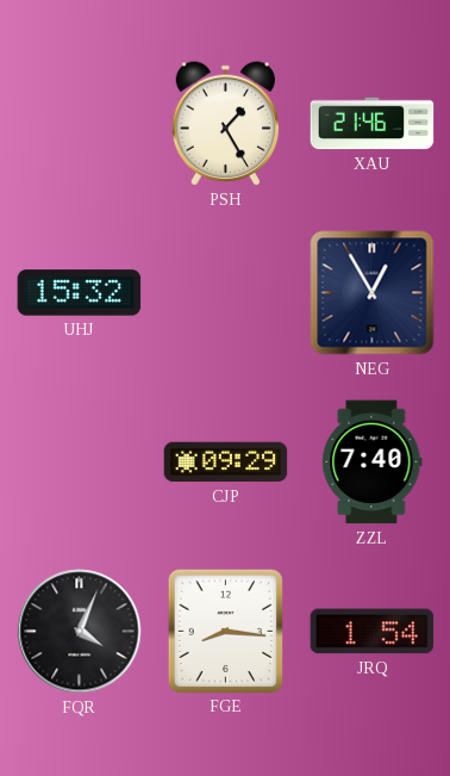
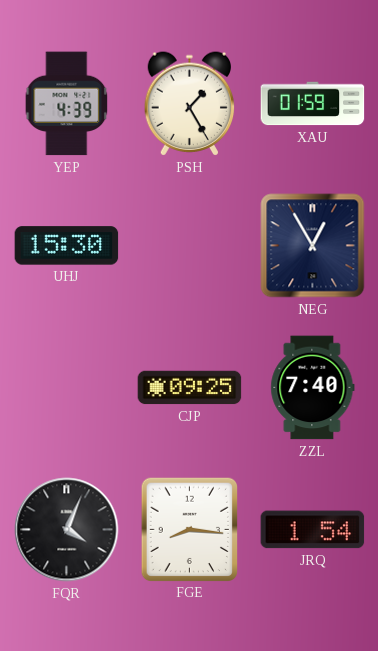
YEP: none -> 4:39 (67, 104)
XAU: 21:46 -> 01:59 (313, 104)
UHJ: 15:32 -> 15:30 (67, 246)
CJP: 09:29 -> 09:25 (190, 388)
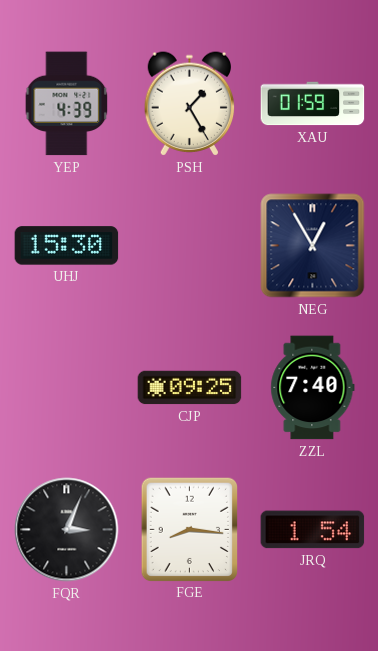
FQR: 4:04 -> 3:04 (67, 530)
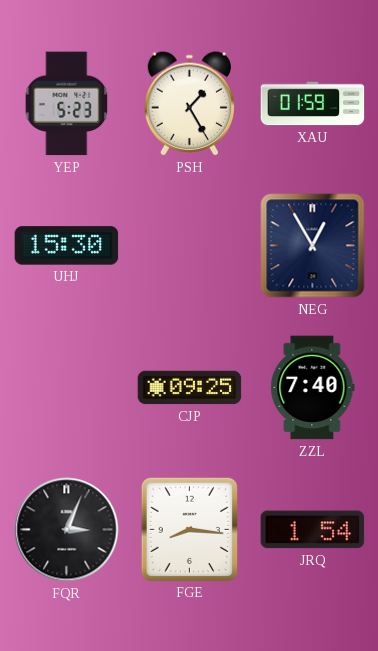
YEP: 4:39 -> 5:23 (67, 104)
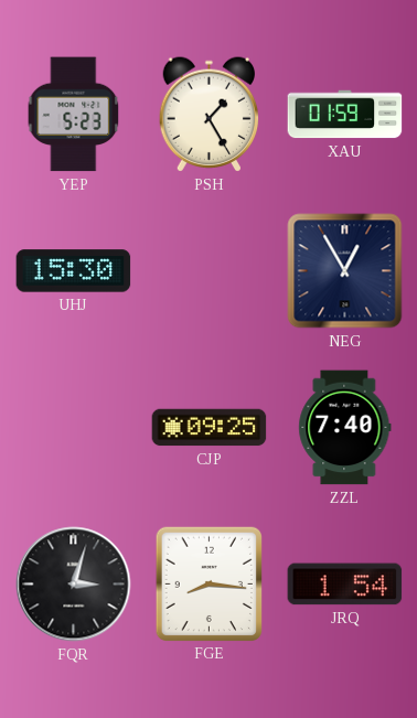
FQR: 3:04 -> 3:03 (74, 585)
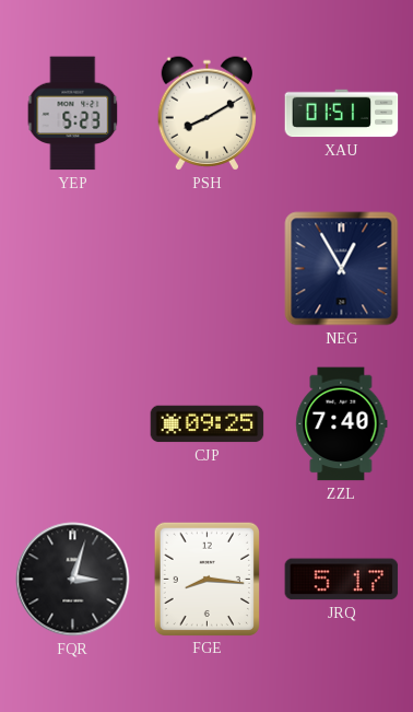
PSH: 1:25 -> 8:10 (208, 114)
XAU: 01:59 -> 01:51 (342, 114)
UHJ: 15:30 -> none (74, 271)
JRQ: 1:54 -> 5:17 (342, 580)
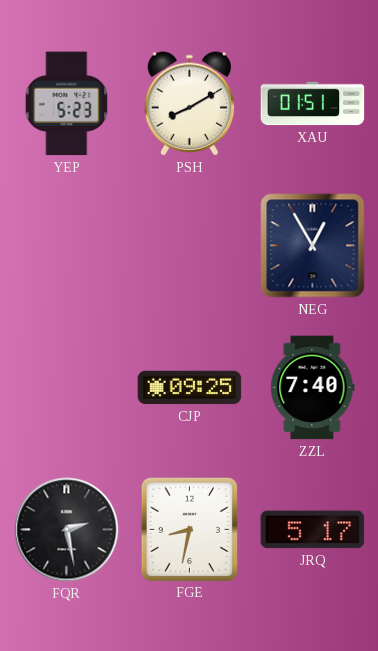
FQR: 3:03 -> 2:28 (67, 530)
FGE: 8:16 -> 8:32 (189, 529)
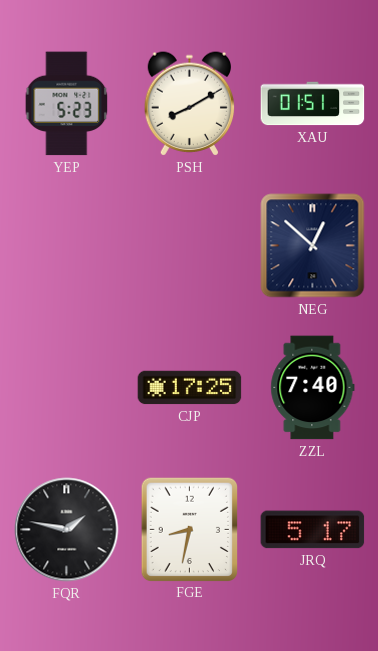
NEG: 12:55 -> 12:52 (313, 246)
CJP: 09:25 -> 17:25 (190, 388)
FQR: 2:28 -> 1:47 (67, 530)
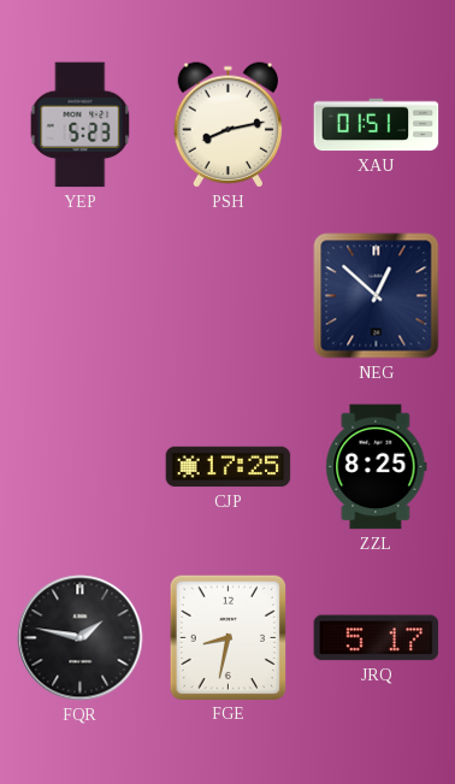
PSH: 8:10 -> 8:13 (229, 125)
ZZL: 7:40 -> 8:25 (377, 467)
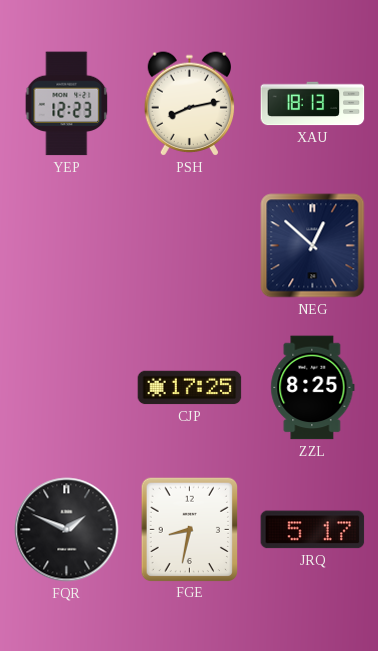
YEP: 5:23 -> 12:23 (67, 104)
XAU: 01:51 -> 18:13 (313, 104)
FQR: 1:47 -> 1:49 (67, 530)
